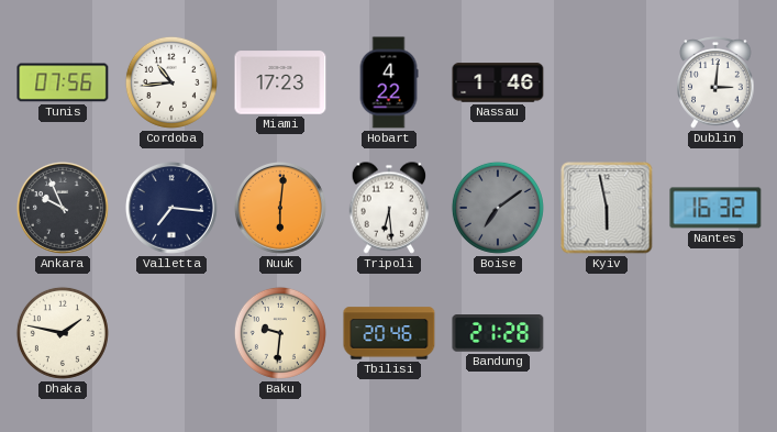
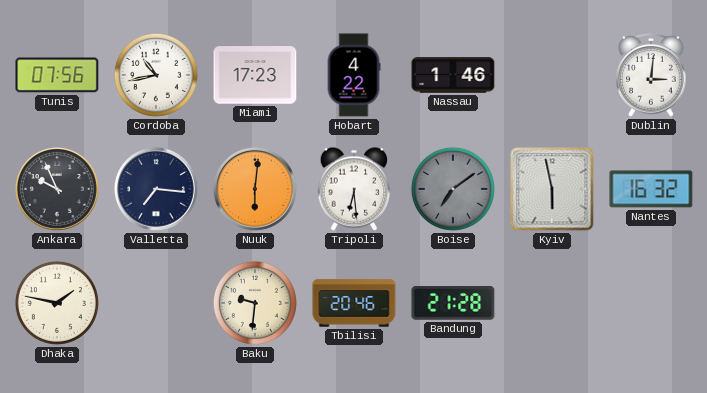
Cordoba: 10:44 -> 10:43 (156, 75)
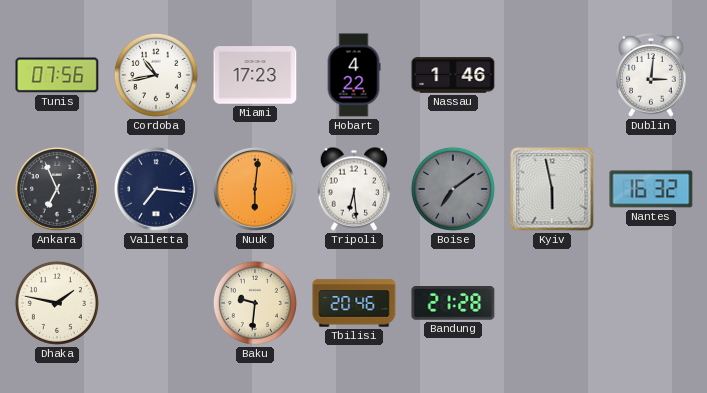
Ankara: 9:56 -> 6:56 (57, 189)
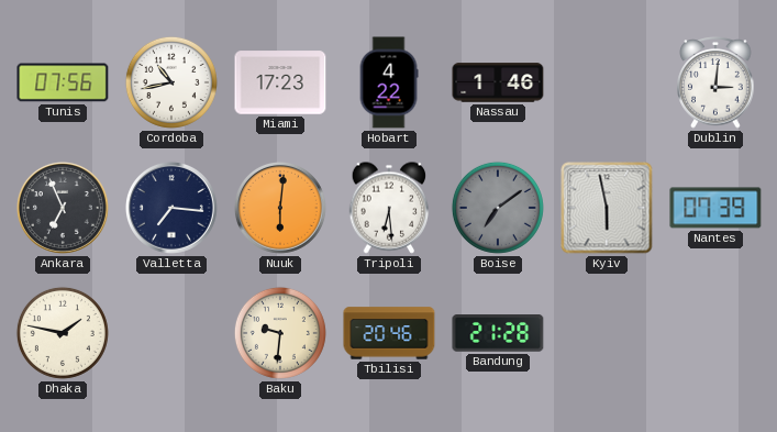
Nantes: 16:32 -> 07:39 (715, 208)
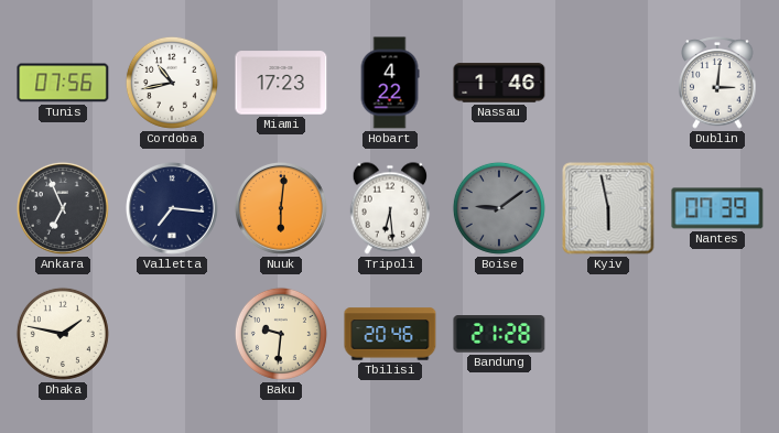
Boise: 7:09 -> 9:09 (499, 208)
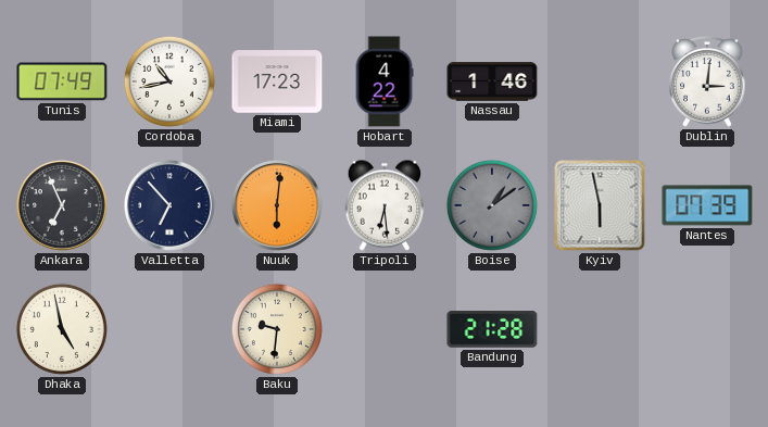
Tunis: 07:56 -> 07:49 (62, 81)
Valletta: 7:16 -> 6:53 (169, 205)
Boise: 9:09 -> 1:09 (492, 205)
Dhaka: 1:47 -> 4:58 (62, 329)
Tbilisi: 20:46 -> none (390, 334)
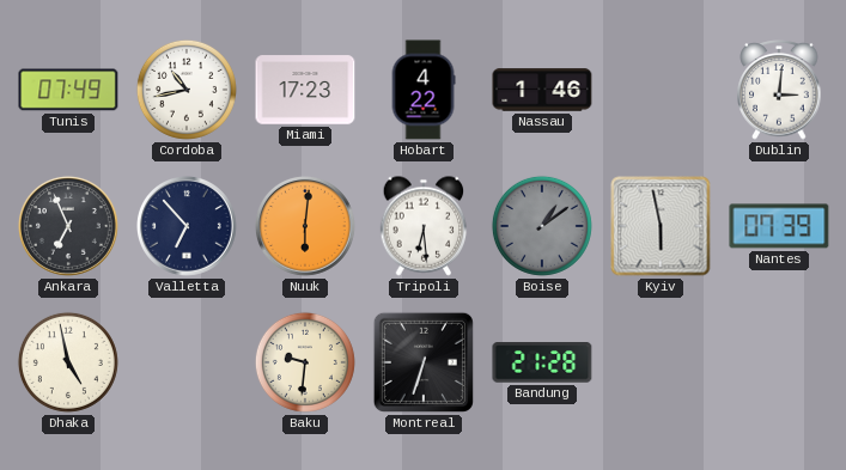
Montreal: none -> 6:33 (424, 362)
